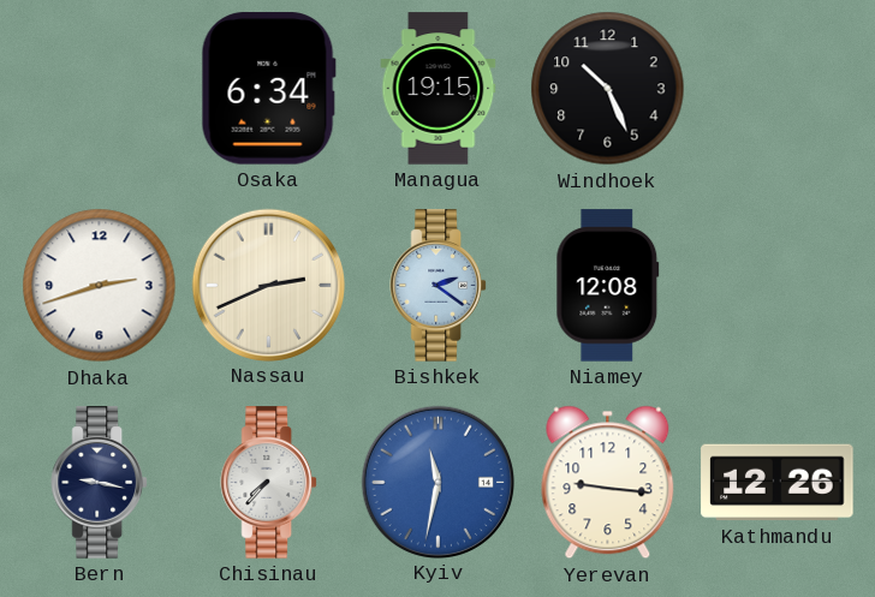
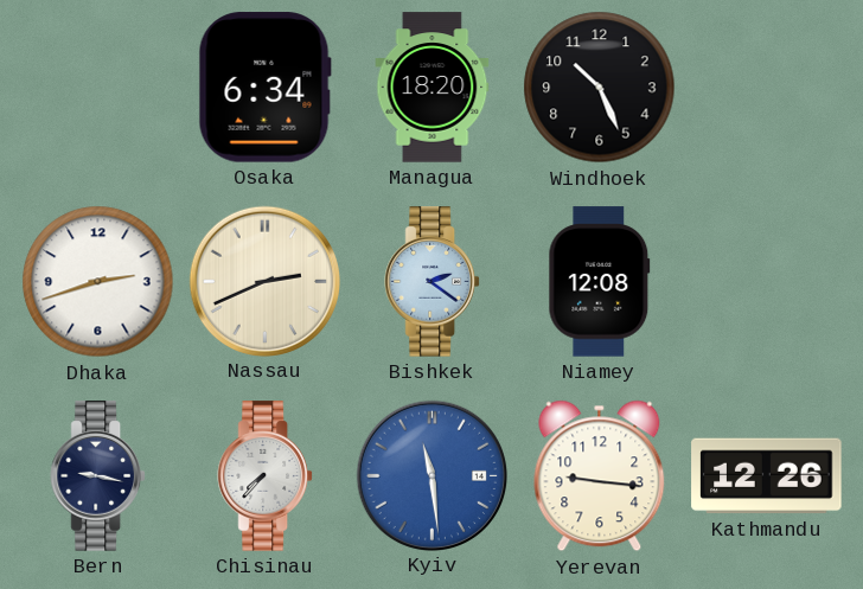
Managua: 19:15 -> 18:20 (433, 88)
Kyiv: 11:32 -> 11:29 (431, 475)
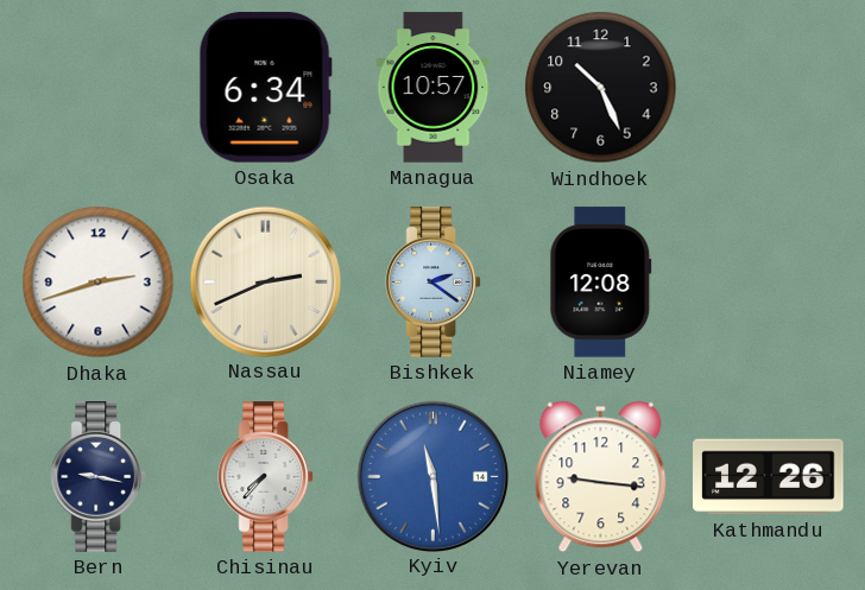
Managua: 18:20 -> 10:57 (434, 88)
